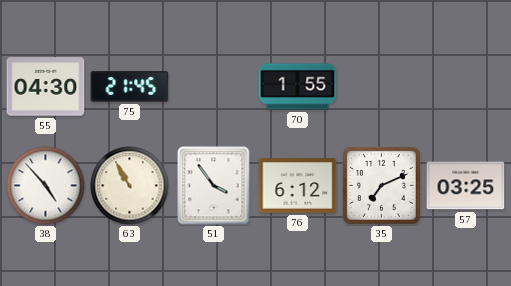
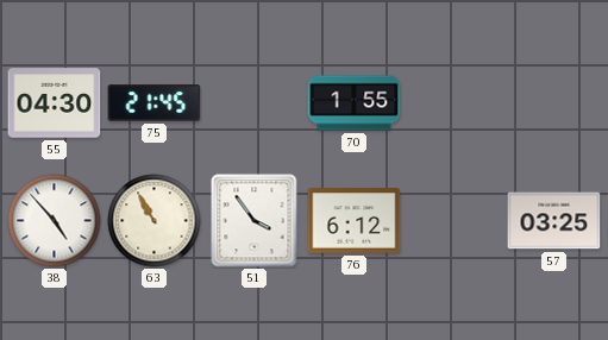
35: 7:11 -> none (381, 185)
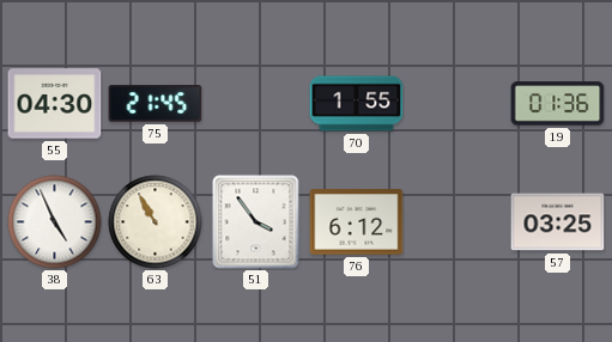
19: none -> 01:36 (558, 104)
38: 4:53 -> 4:56 (55, 222)
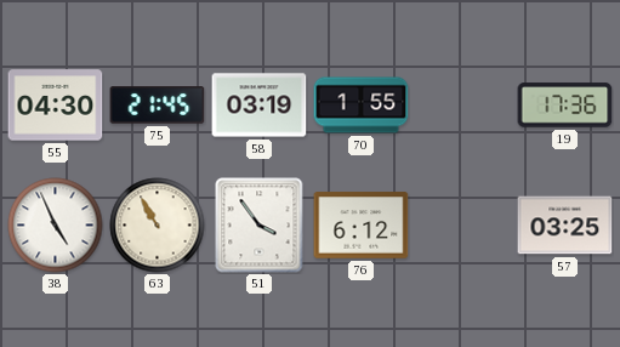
58: none -> 03:19 (260, 106)
19: 01:36 -> 17:36 (565, 106)
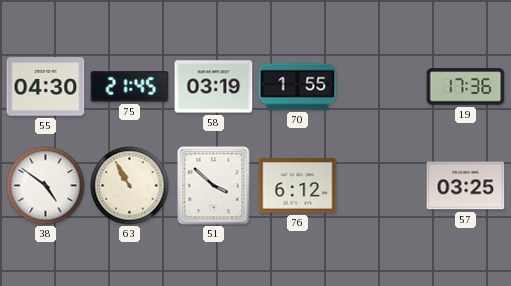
38: 4:56 -> 4:51 (46, 186)
51: 3:54 -> 3:52 (214, 186)
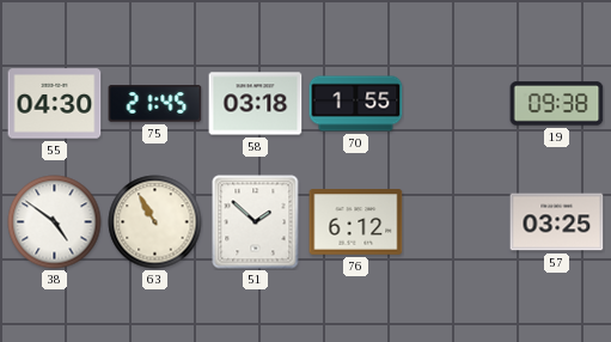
58: 03:19 -> 03:18 (256, 104)
19: 17:36 -> 09:38 (557, 104)
51: 3:52 -> 1:52 (256, 222)
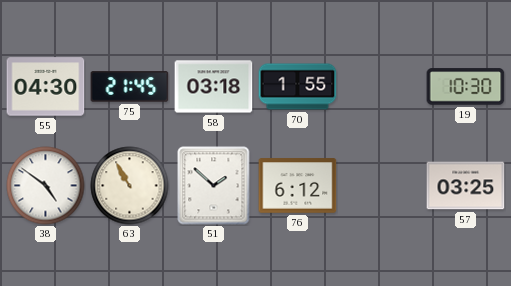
19: 09:38 -> 10:30 (466, 87)
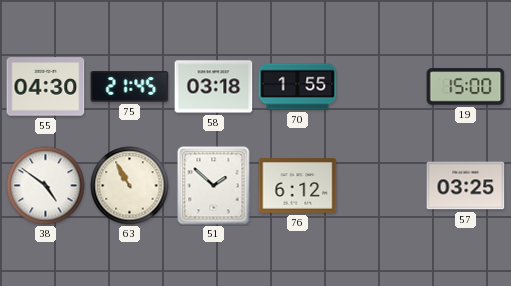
19: 10:30 -> 15:00 (466, 87)
